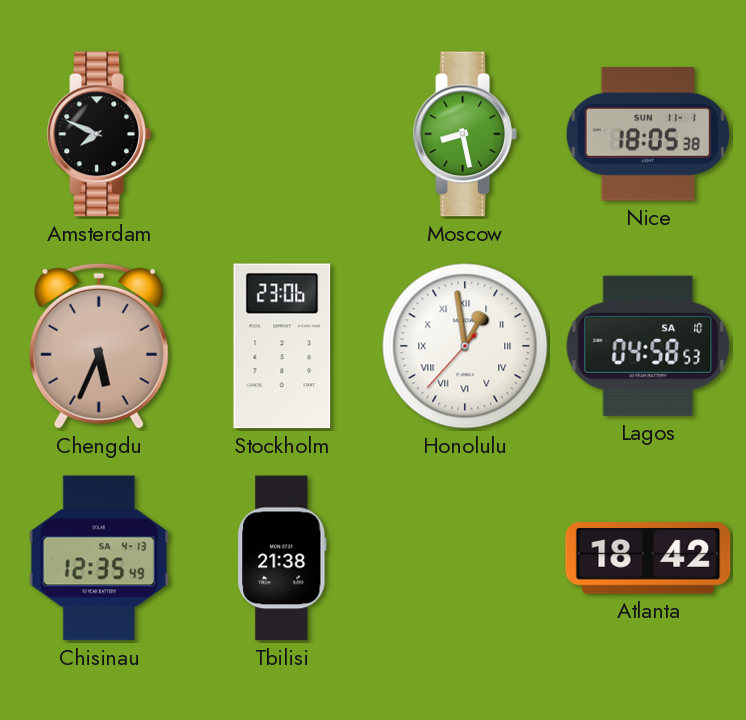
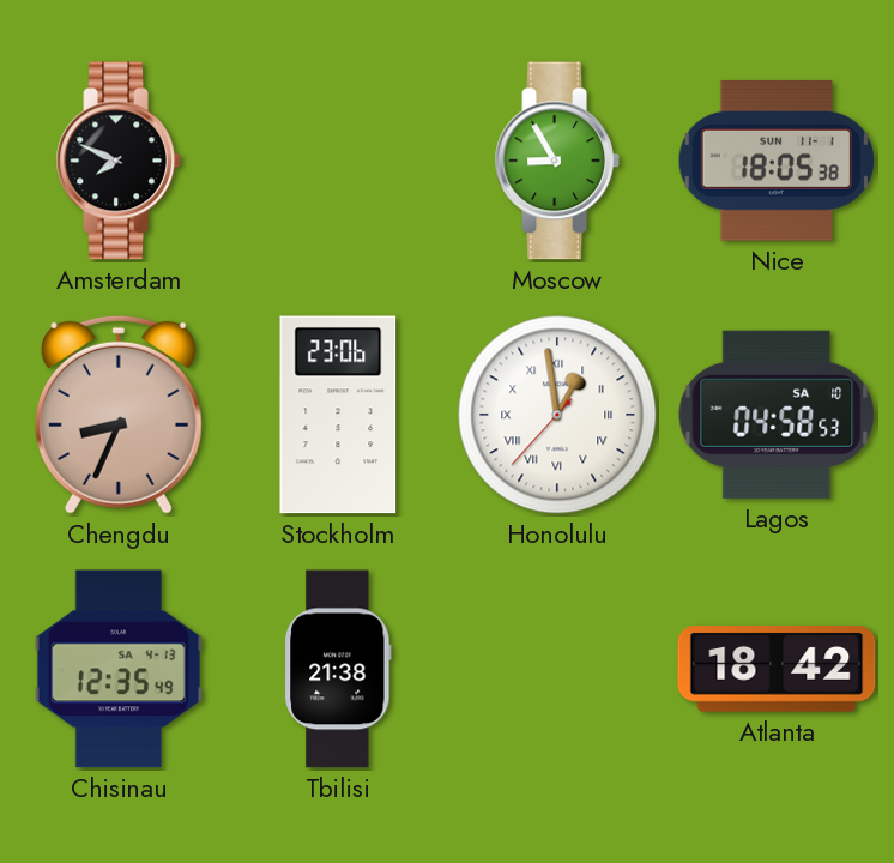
Moscow: 8:28 -> 8:55 (557, 161)
Chengdu: 5:34 -> 8:34 (119, 415)
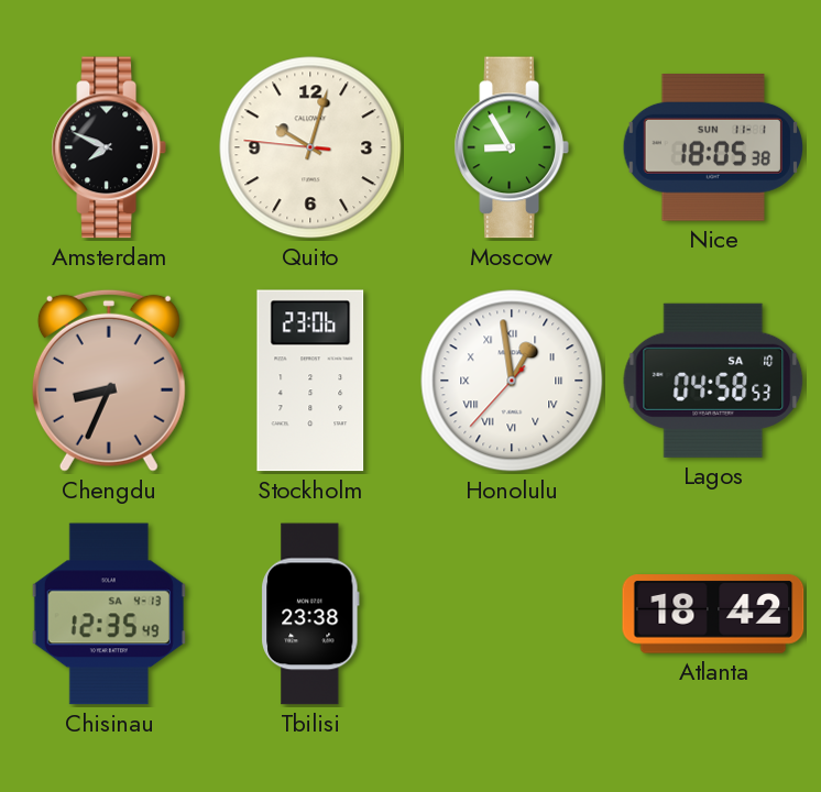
Quito: none -> 10:02 (310, 147)
Tbilisi: 21:38 -> 23:38 (310, 614)
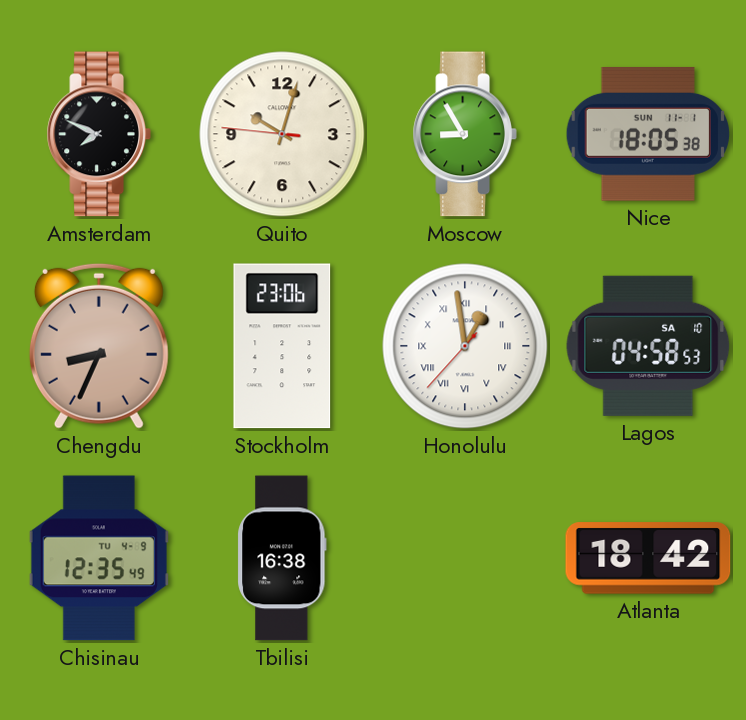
Chisinau date: SA 4-13 -> TU 4-9 (99, 558)
Tbilisi: 23:38 -> 16:38 (282, 558)
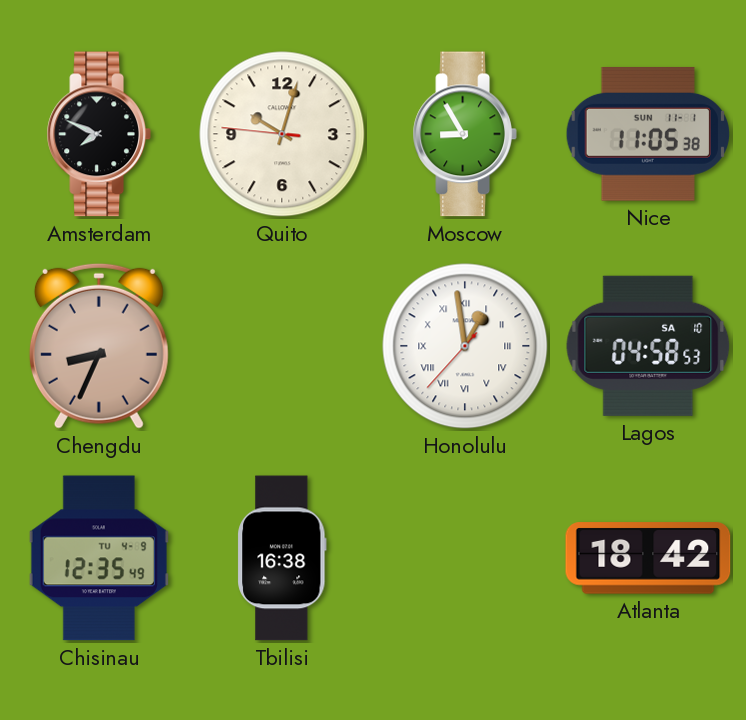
Nice: 18:05 -> 11:05 (648, 134)
Stockholm: 23:06 -> none (282, 346)
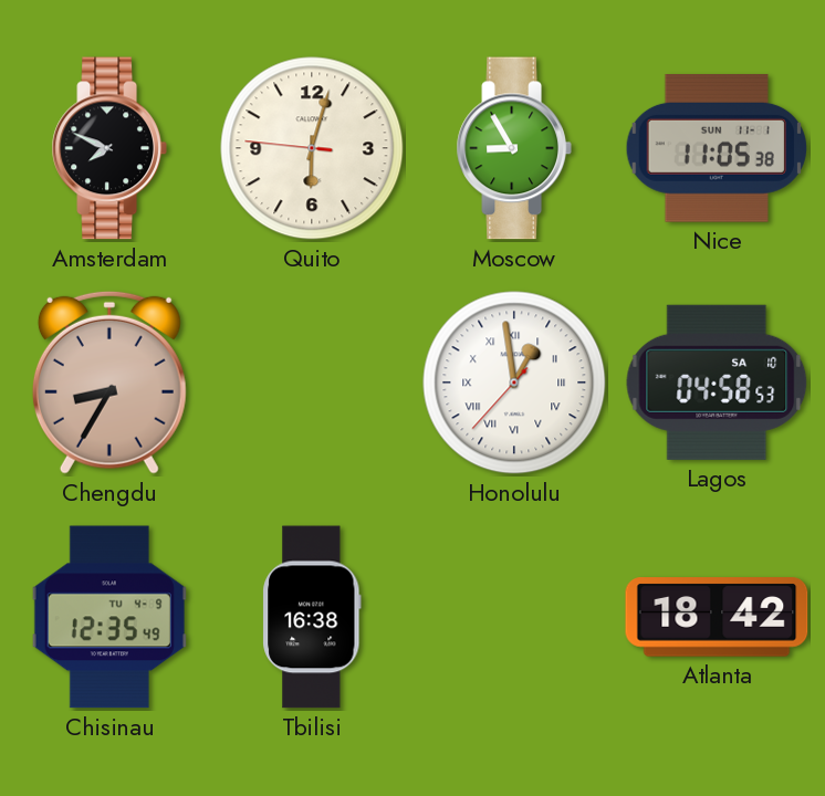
Quito: 10:02 -> 6:02 (312, 148)
Chengdu: 8:34 -> 8:35 (109, 383)
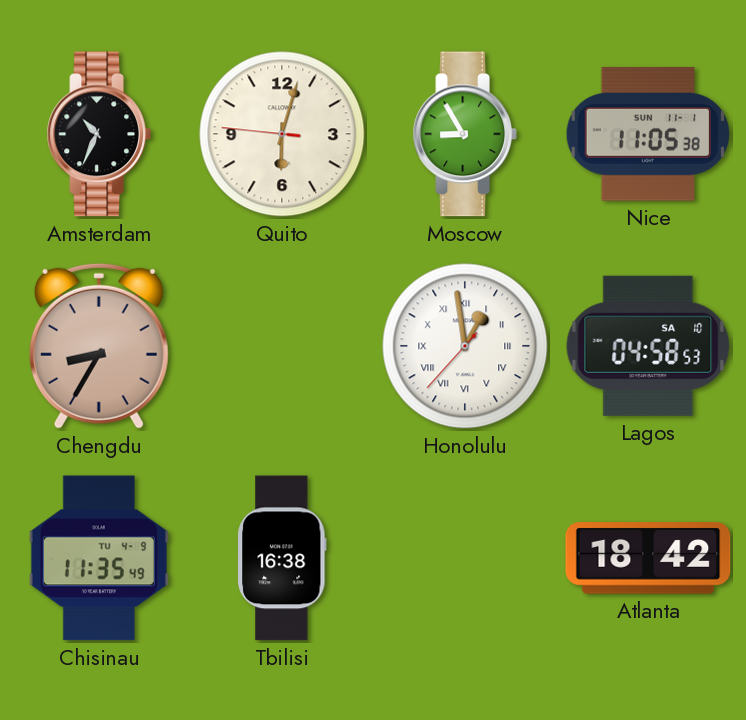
Amsterdam: 7:49 -> 10:34 (99, 134)
Chisinau: 12:35 -> 11:35 (99, 558)
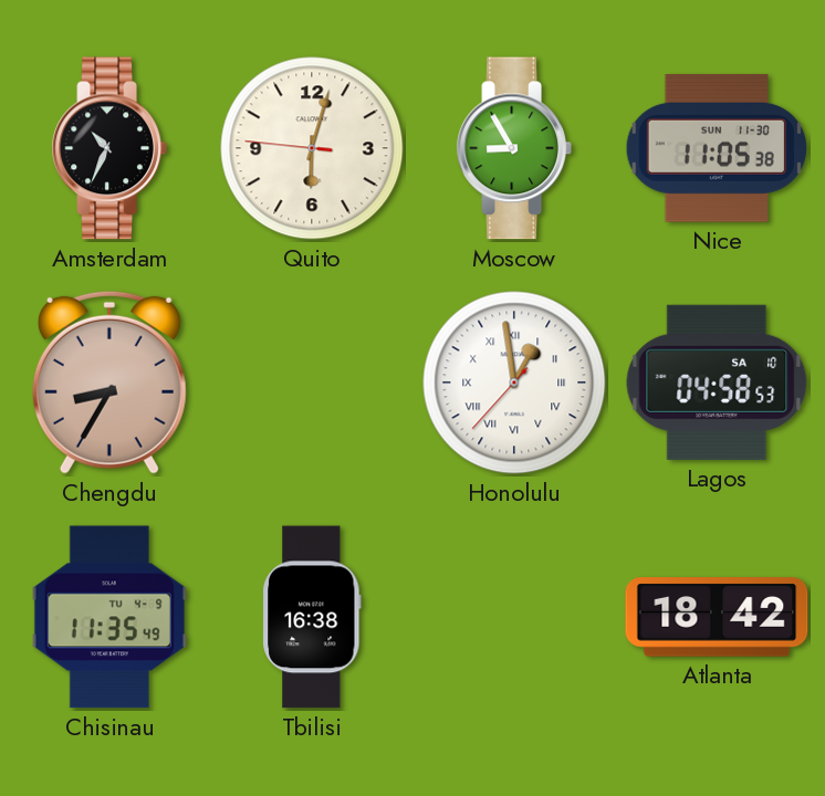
Nice date: SUN 11-1 -> SUN 11-30 (717, 148)
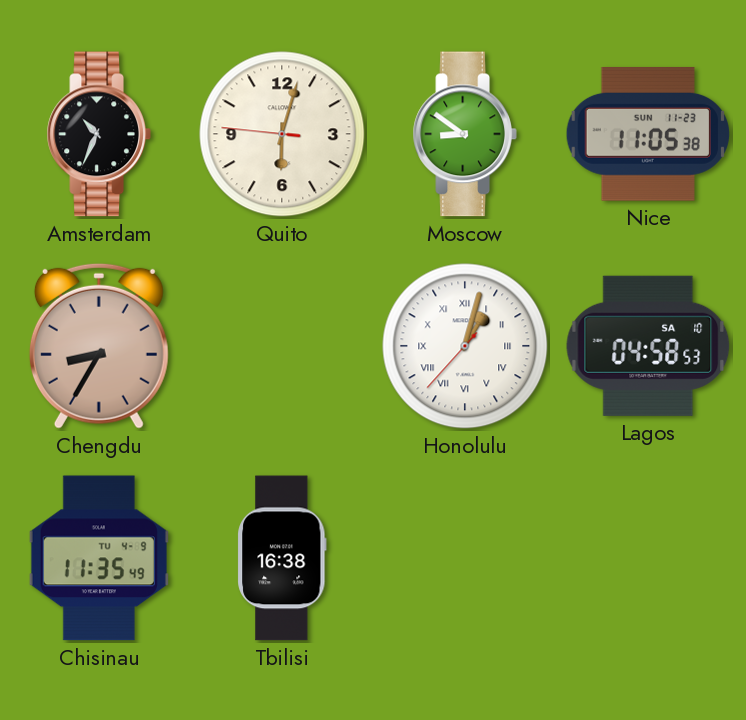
Moscow: 8:55 -> 8:51 (465, 134)
Nice date: SUN 11-30 -> SUN 11-23 (648, 134)
Honolulu: 12:58 -> 1:02 (465, 346)
Atlanta: 18:42 -> none (717, 617)
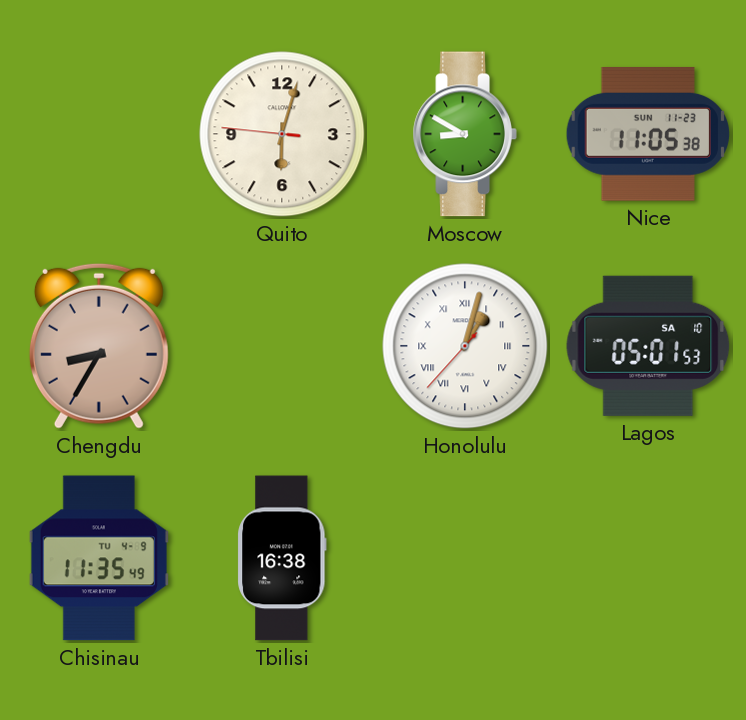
Amsterdam: 10:34 -> none (99, 134)
Moscow: 8:51 -> 8:50 (465, 134)
Lagos: 04:58 -> 05:01 (648, 346)
